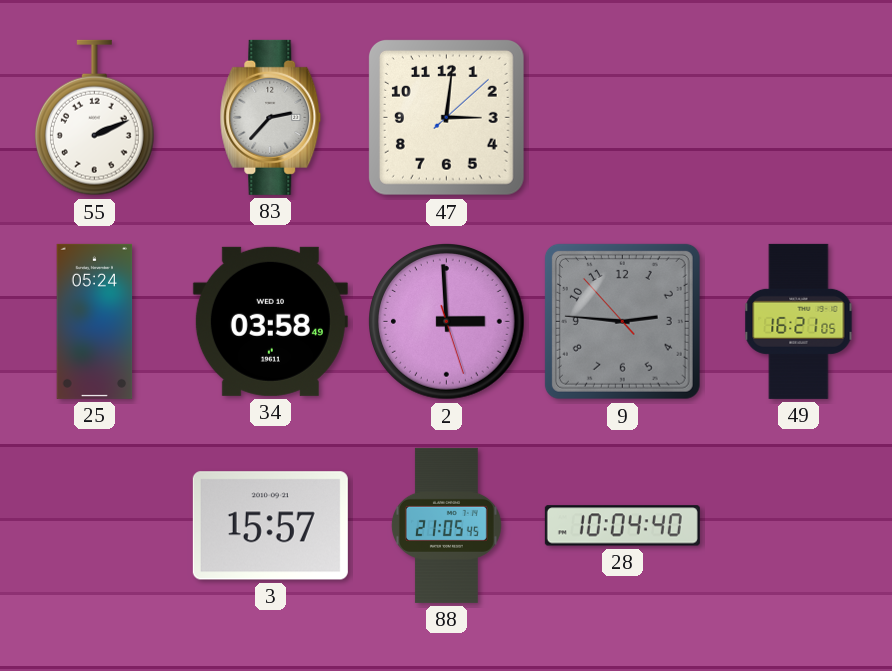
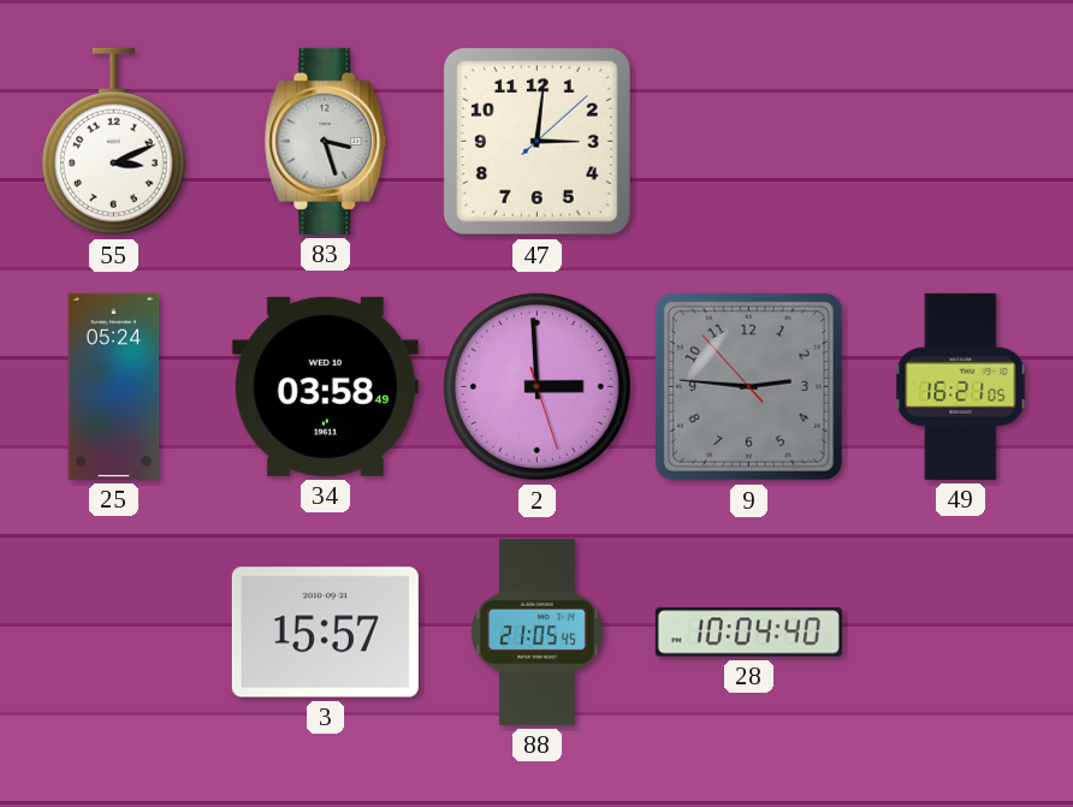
55: 2:11 -> 3:11 (113, 142)
83: 2:37 -> 3:27 (326, 141)
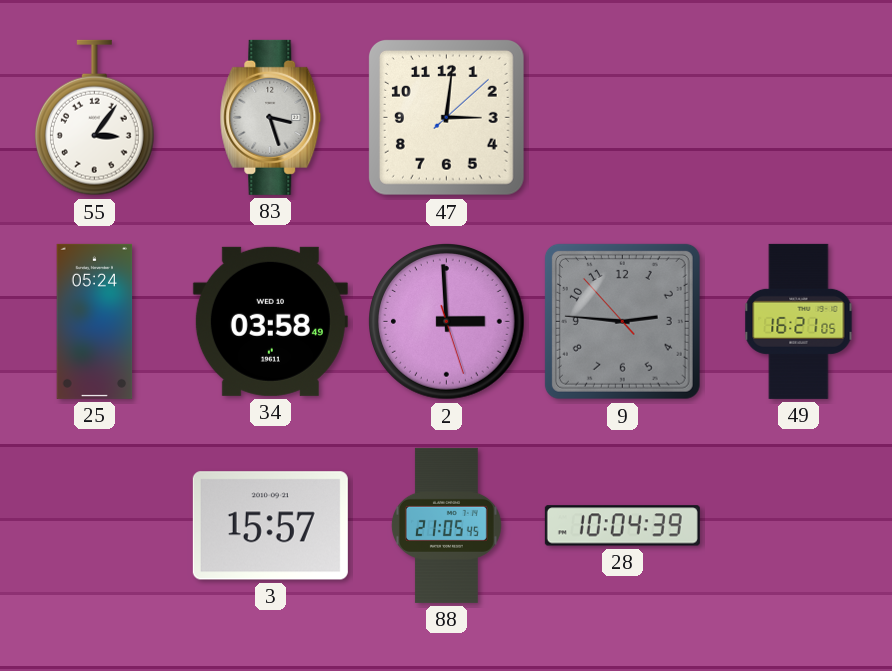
55: 3:11 -> 3:06 (94, 118)
28: 10:04:40 -> 10:04:39 (622, 526)
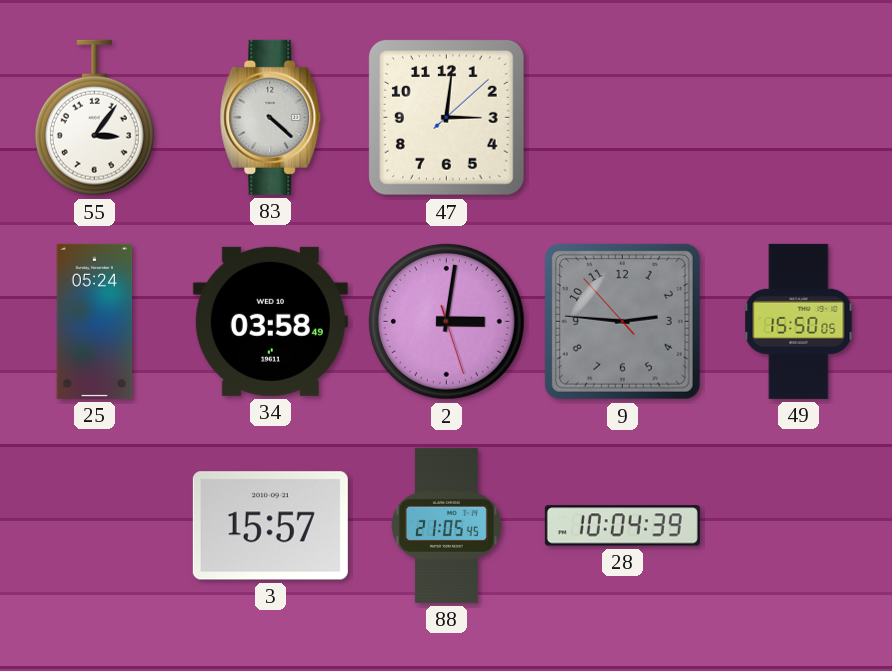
83: 3:27 -> 4:22 (271, 117)
2: 2:59 -> 3:01 (447, 322)
49: 16:21 -> 15:50 (799, 321)
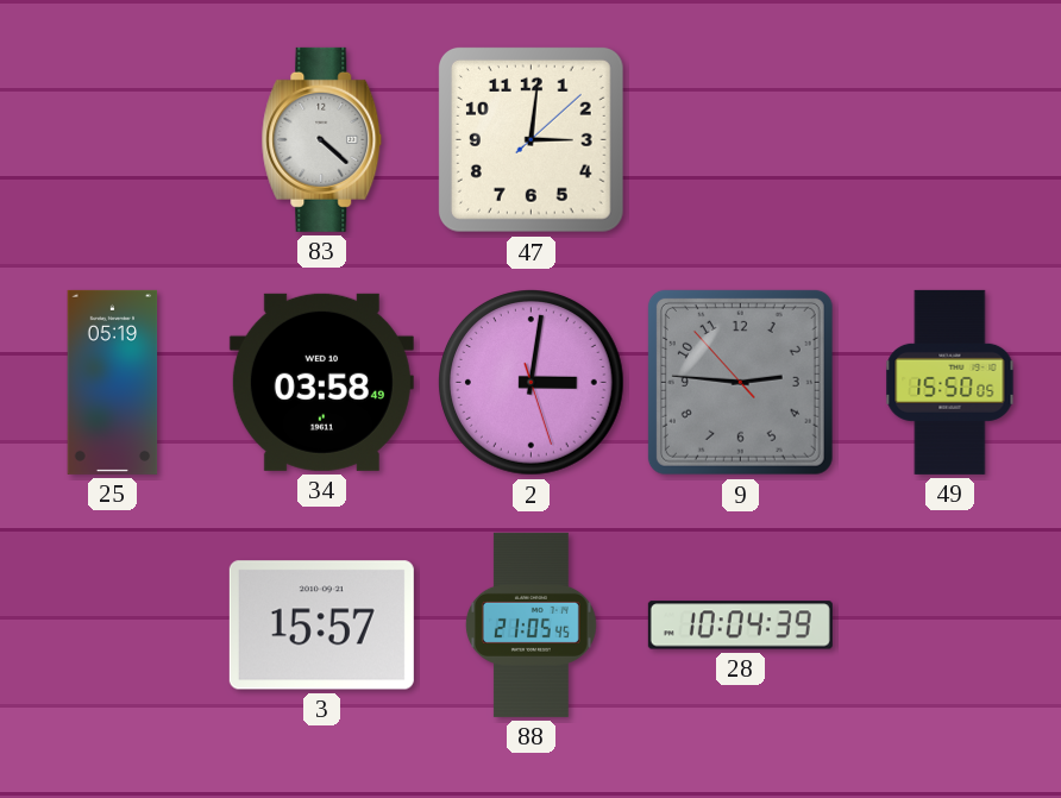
55: 3:06 -> none (94, 118)
25: 05:24 -> 05:19 (113, 382)
